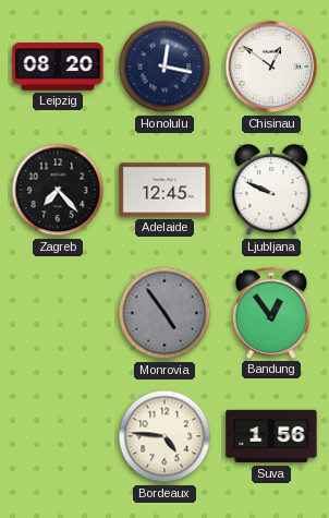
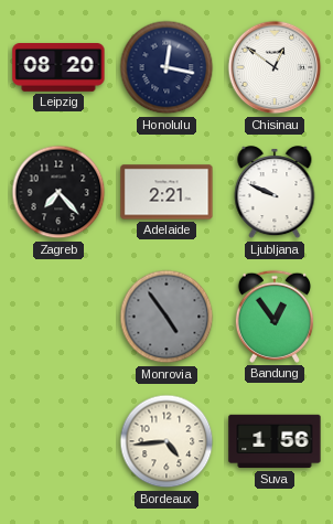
Adelaide: 12:45 -> 2:21 (166, 192)
Bordeaux: 4:46 -> 4:44 (166, 441)
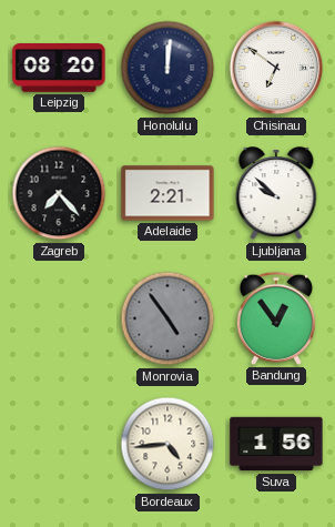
Honolulu: 12:17 -> 12:01 (167, 68)
Chisinau: 12:51 -> 6:51 (276, 68)
Ljubljana: 9:49 -> 9:52 (276, 194)
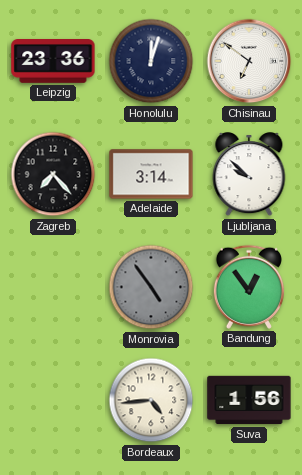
Leipzig: 08:20 -> 23:36 (53, 62)
Honolulu: 12:01 -> 12:03 (151, 61)
Adelaide: 2:21 -> 3:14 (151, 174)
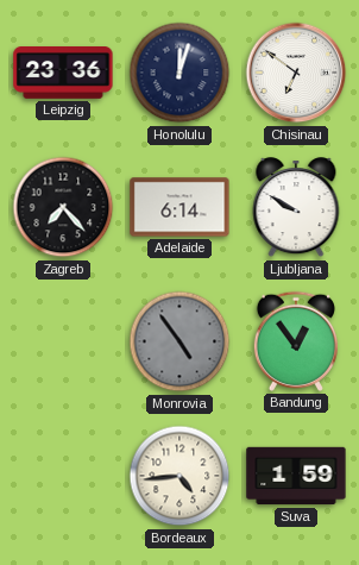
Adelaide: 3:14 -> 6:14 (179, 207)
Ljubljana: 9:52 -> 9:50 (296, 208)
Suva: 1:56 -> 1:59 (296, 476)
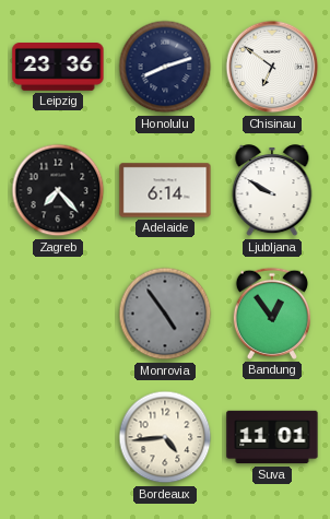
Honolulu: 12:03 -> 8:12 (165, 67)
Suva: 1:59 -> 11:01 (272, 437)
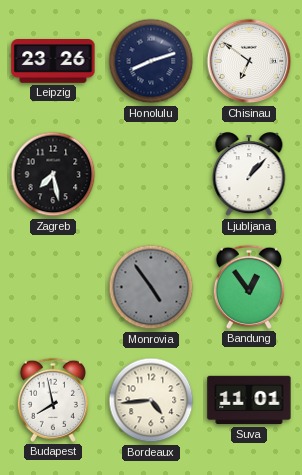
Leipzig: 23:36 -> 23:26 (53, 62)
Zagreb: 7:23 -> 7:28 (53, 174)
Adelaide: 6:14 -> none (165, 190)
Ljubljana: 9:50 -> 1:07 (249, 175)
Budapest: none -> 7:58 (53, 400)
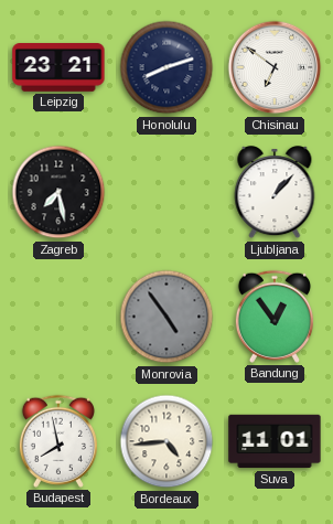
Leipzig: 23:26 -> 23:21 (58, 68)
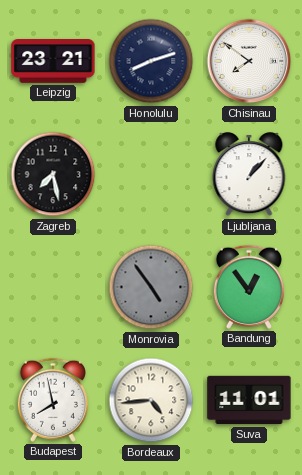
Chisinau: 6:51 -> 7:51 (249, 61)
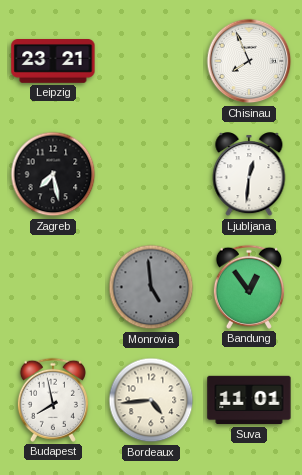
Honolulu: 8:12 -> none (151, 61)
Chisinau: 7:51 -> 7:56 (249, 61)
Ljubljana: 1:07 -> 12:31 (249, 175)
Monrovia: 4:54 -> 4:59 (151, 287)
